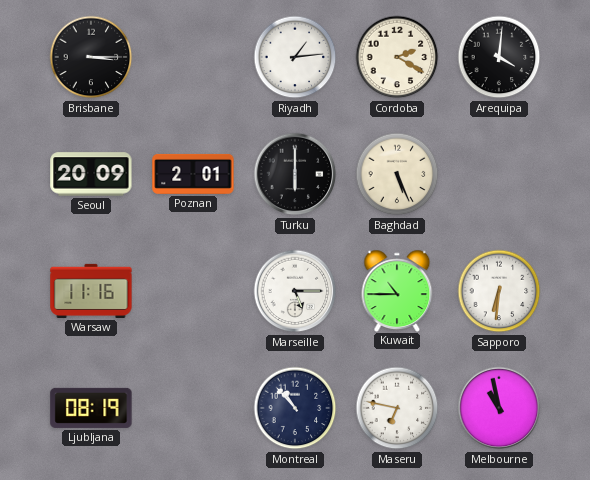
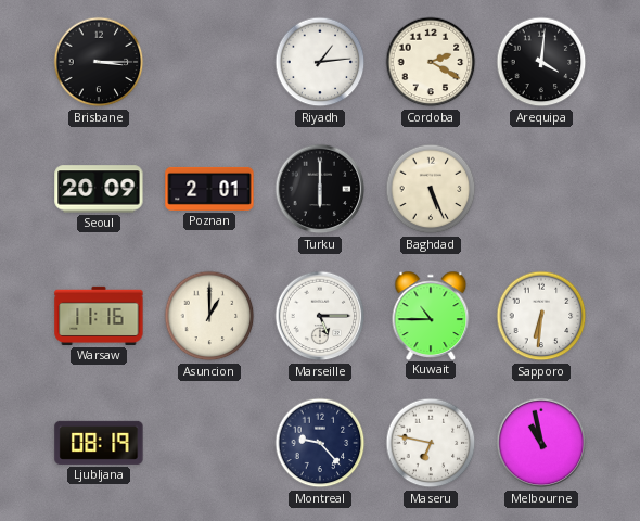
Asuncion: none -> 1:00 (209, 316)
Montreal: 10:53 -> 9:23 (320, 443)
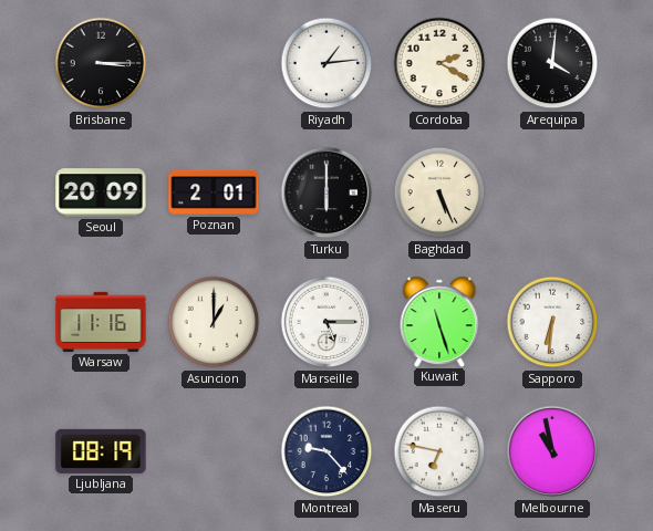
Kuwait: 10:45 -> 11:27 (439, 321)
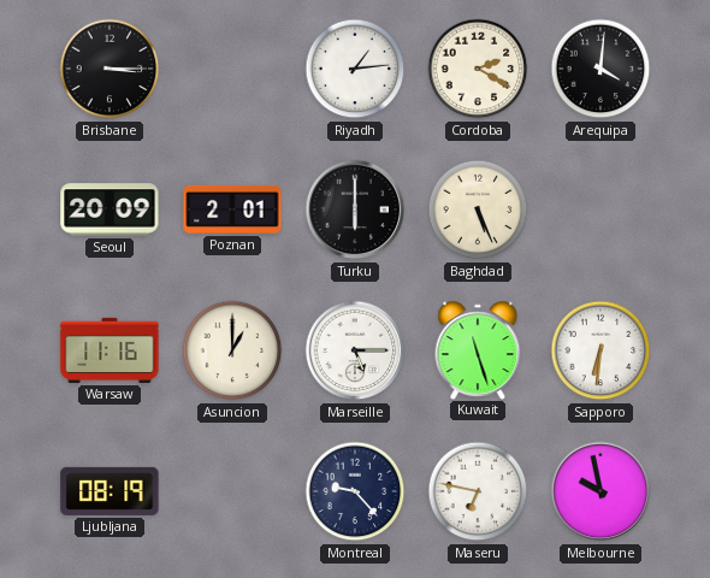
Melbourne: 10:58 -> 9:58 (600, 491)
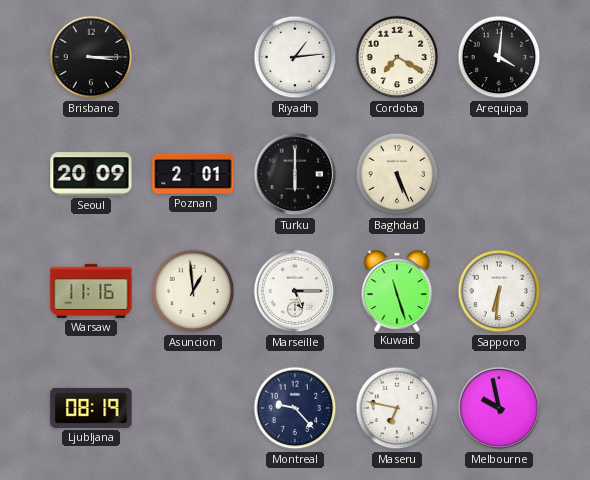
Cordoba: 2:20 -> 7:20 (397, 57)
Asuncion: 1:00 -> 12:59 (193, 291)
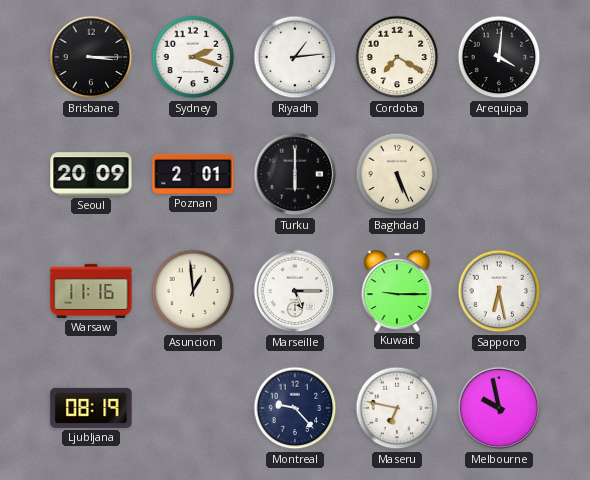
Sydney: none -> 2:18 (193, 57)
Kuwait: 11:27 -> 9:15 (397, 290)
Sapporo: 6:31 -> 6:28 (499, 291)
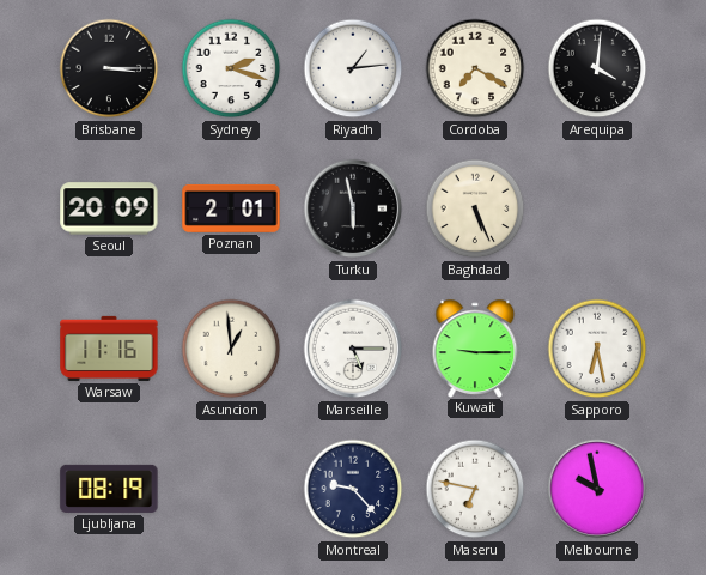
Turku: 6:00 -> 5:58 (353, 208)
